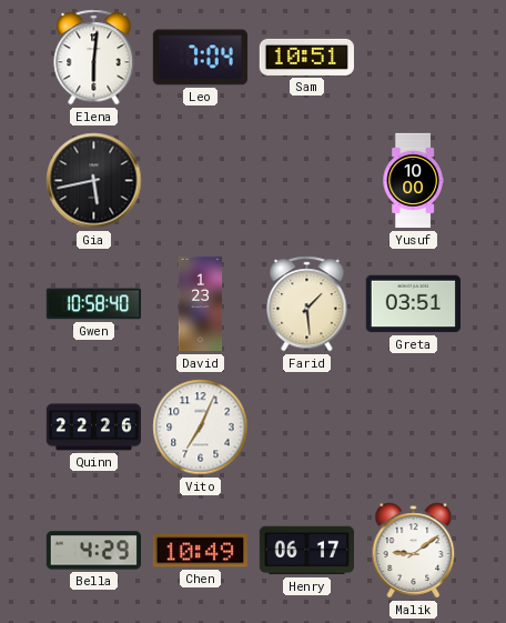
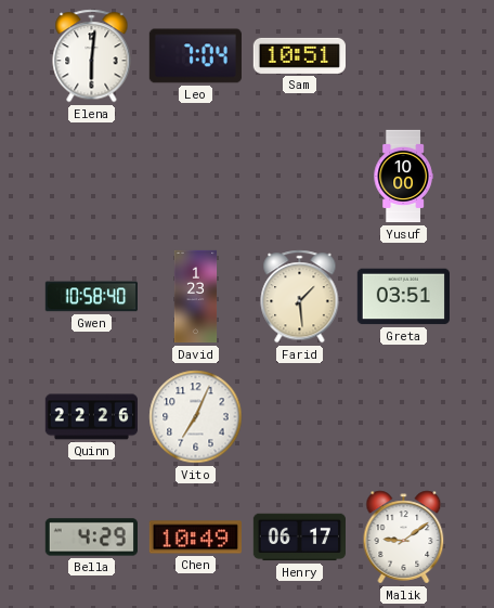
Gia: 5:43 -> none (94, 181)
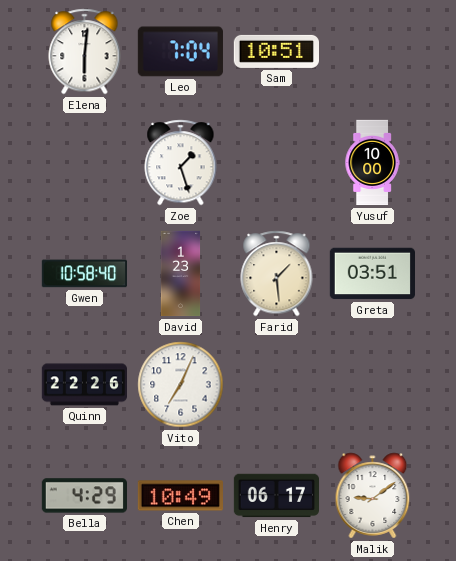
Zoe: none -> 1:27 (181, 163)
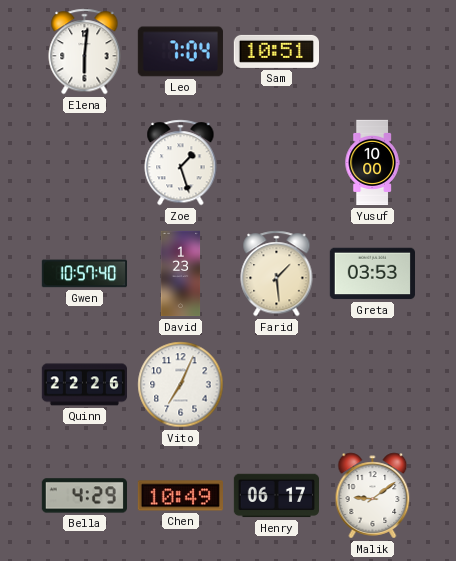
Gwen: 10:58 -> 10:57 (84, 274)
Greta: 03:51 -> 03:53 (372, 274)
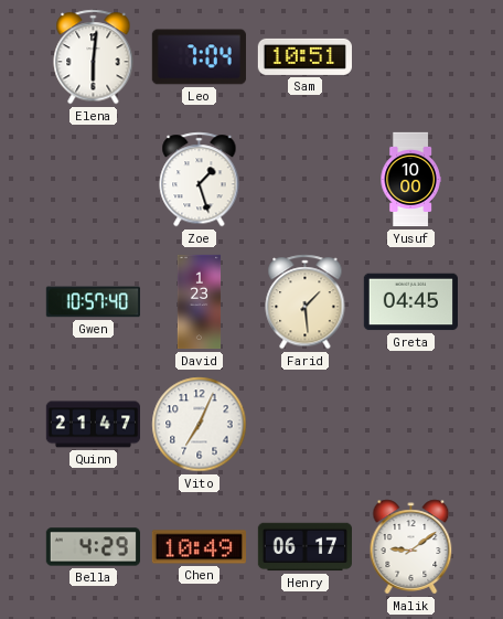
Greta: 03:53 -> 04:45 (410, 302)
Quinn: 22:26 -> 21:47 (93, 425)
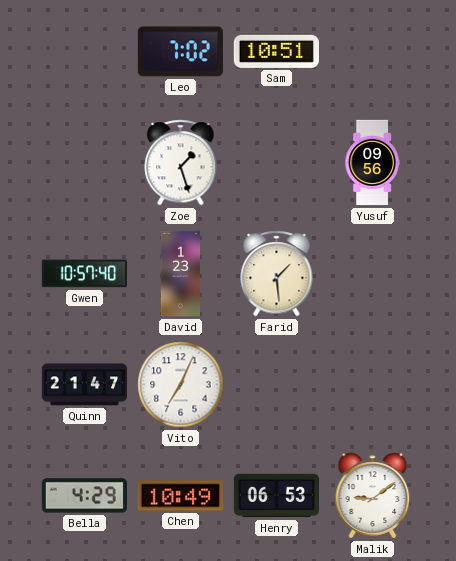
Elena: 6:01 -> none (94, 57)
Leo: 7:04 -> 7:02 (180, 52)
Yusuf: 10:00 -> 09:56 (372, 163)
Greta: 04:45 -> none (410, 302)
Henry: 06:17 -> 06:53 (276, 496)
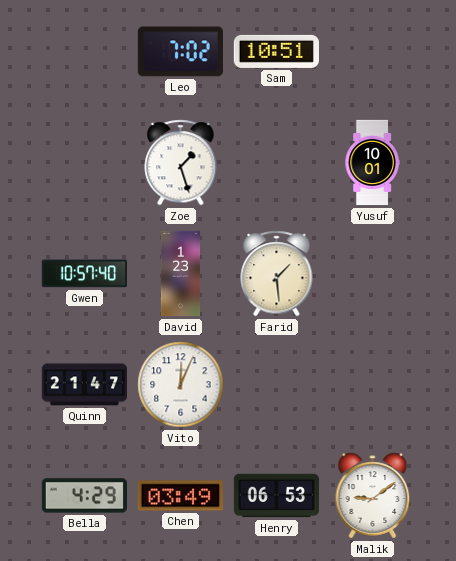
Yusuf: 09:56 -> 10:01 (372, 163)
Vito: 7:04 -> 12:04 (181, 385)
Chen: 10:49 -> 03:49 (180, 496)
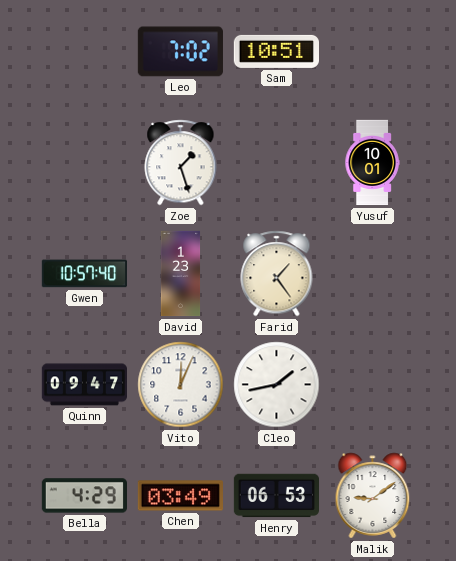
Farid: 1:29 -> 1:24 (277, 274)
Quinn: 21:47 -> 09:47 (84, 385)
Cleo: none -> 1:43 (277, 385)
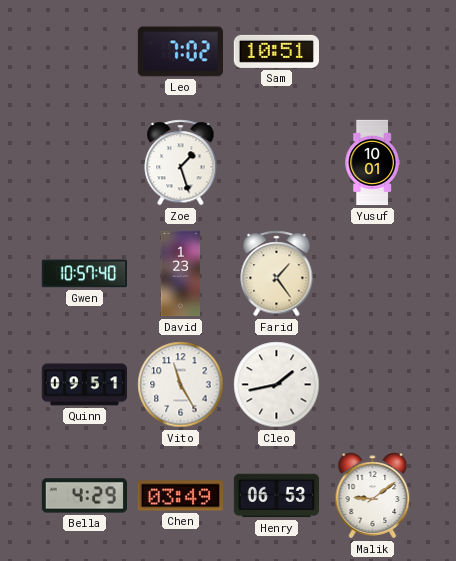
Quinn: 09:47 -> 09:51 (84, 385)
Vito: 12:04 -> 11:25 (181, 385)
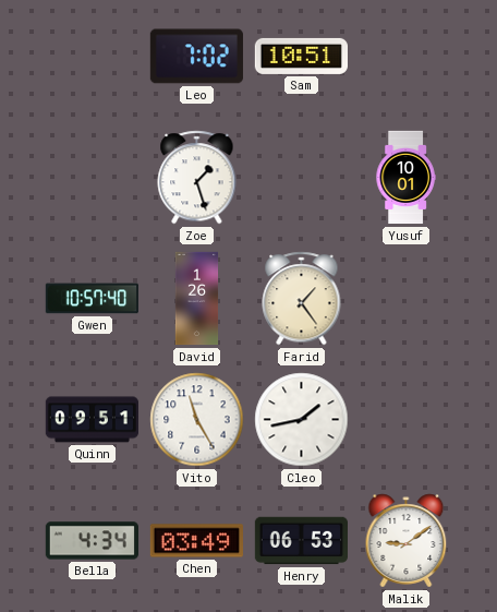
David: 1:23 -> 1:26 (197, 299)
Bella: 4:29 -> 4:34 (92, 541)
